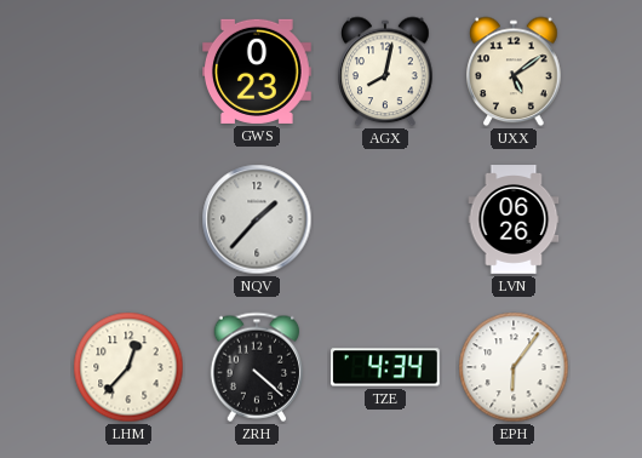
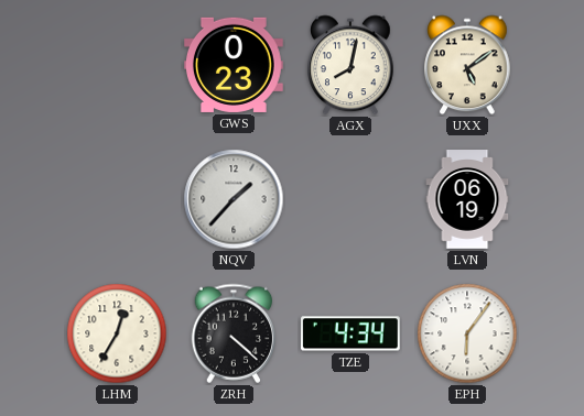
LVN: 06:26 -> 06:19 (467, 199)
LHM: 12:37 -> 12:35 (117, 333)
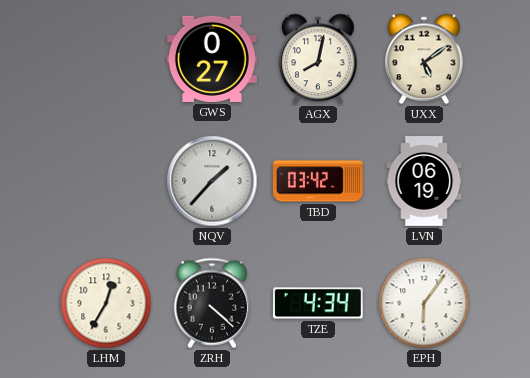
GWS: 0:23 -> 0:27 (213, 59)
TBD: none -> 03:42 (319, 181)
